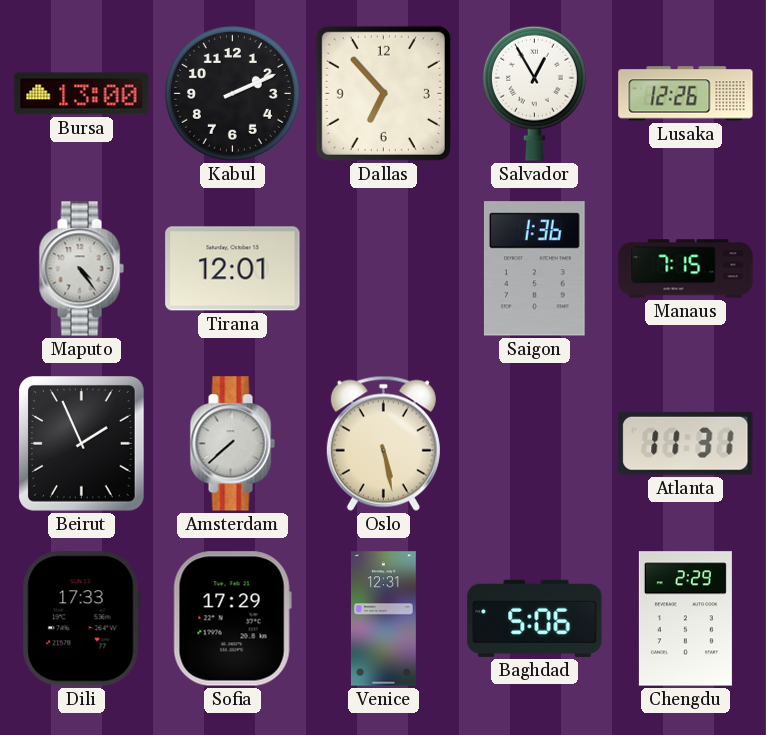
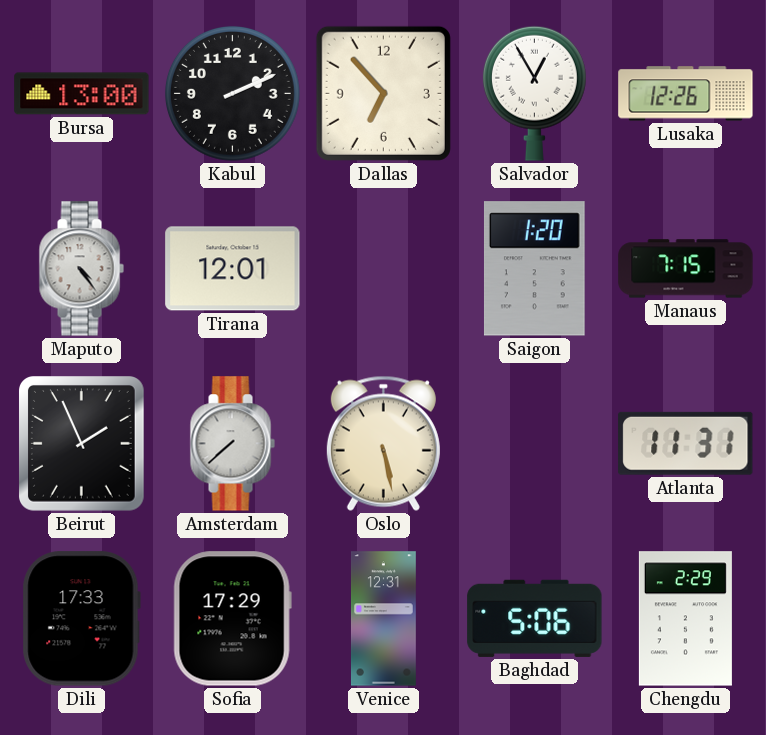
Saigon: 1:36 -> 1:20 (534, 269)
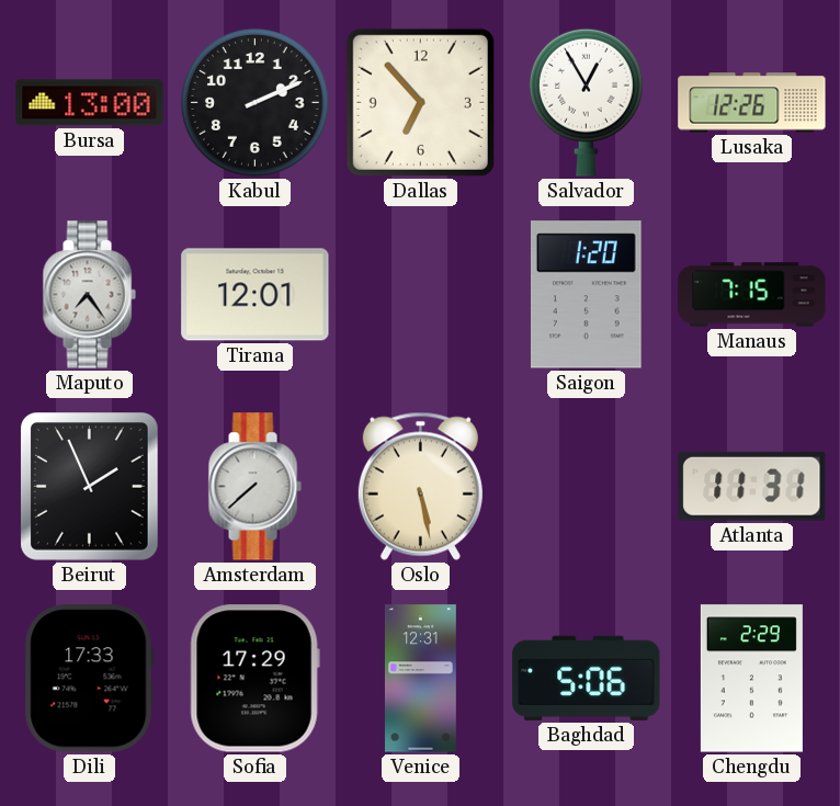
Maputo: 4:24 -> 7:24 (89, 295)
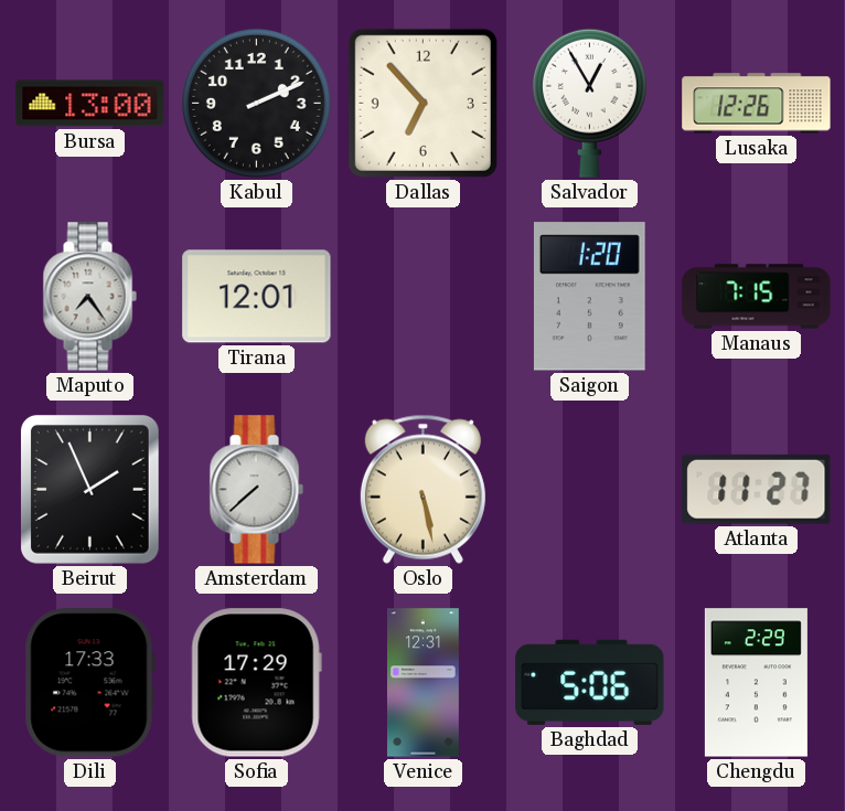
Atlanta: 11:31 -> 11:27 (757, 489)
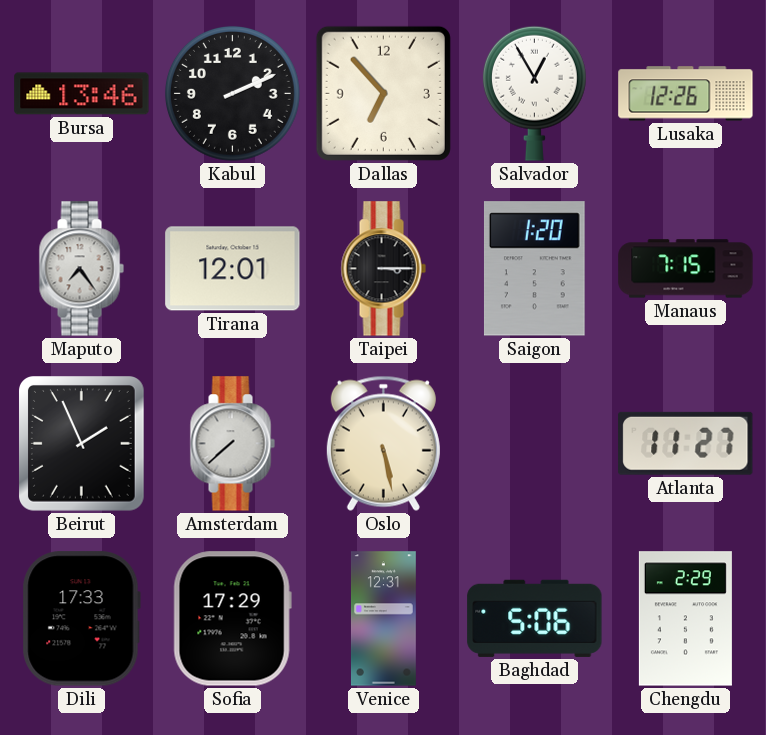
Bursa: 13:00 -> 13:46 (82, 94)
Taipei: none -> 3:15 (383, 269)
